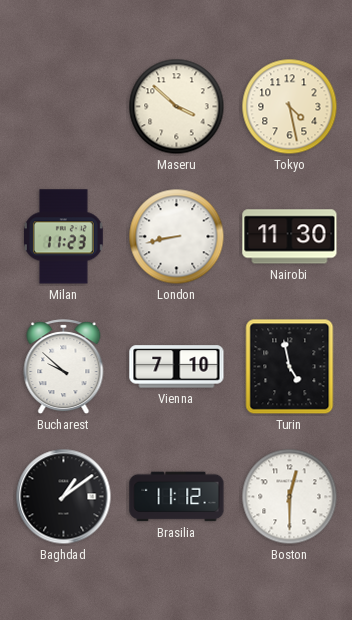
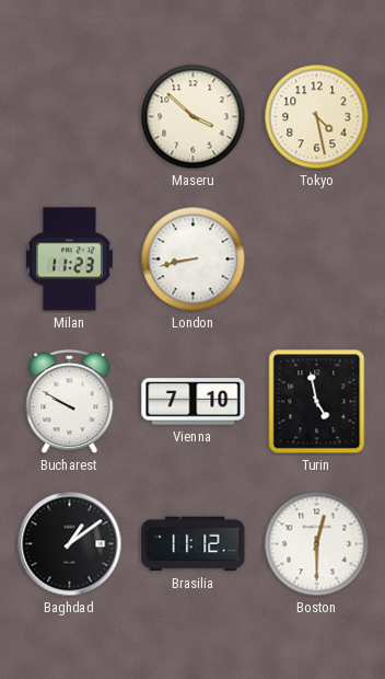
Nairobi: 11:30 -> none (290, 237)
Bucharest: 9:52 -> 9:50 (70, 402)
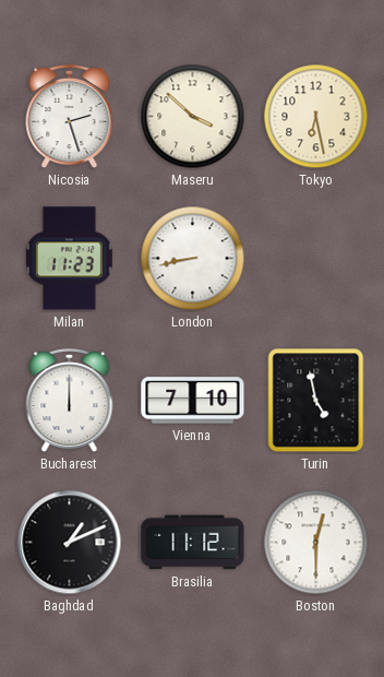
Nicosia: none -> 2:27 (70, 117)
Tokyo: 4:28 -> 6:28 (316, 117)
Bucharest: 9:50 -> 12:00 (70, 401)
Baghdad: 1:09 -> 1:11 (70, 543)
